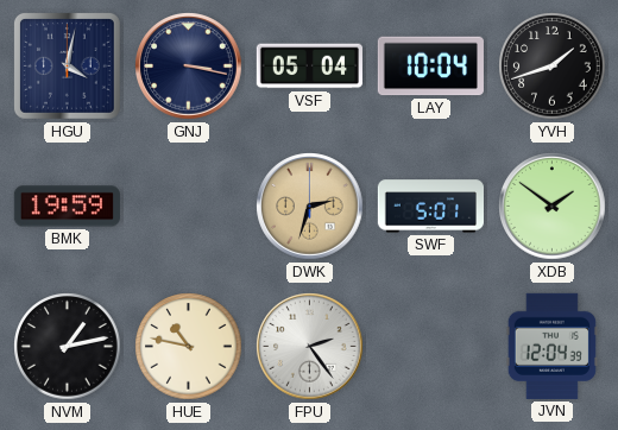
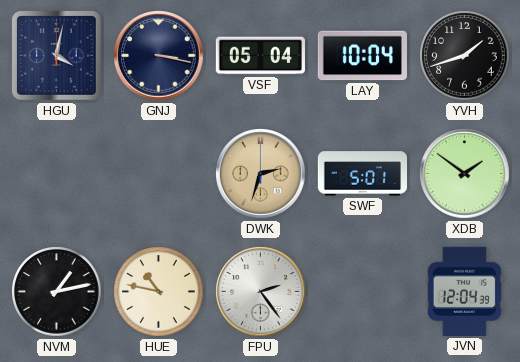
BMK: 19:59 -> none (67, 207)
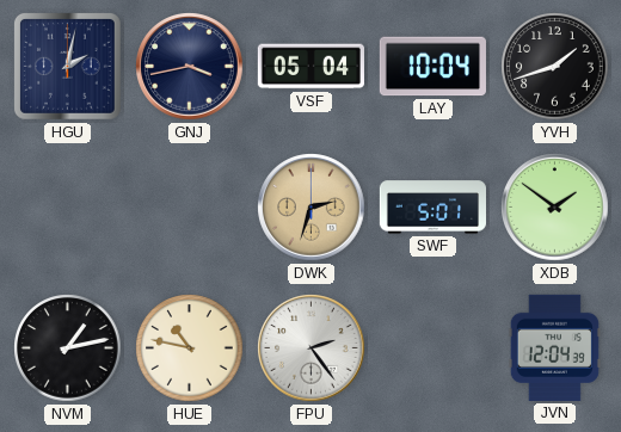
HGU: 4:02 -> 2:02 (67, 66)
GNJ: 3:17 -> 3:43 (190, 67)
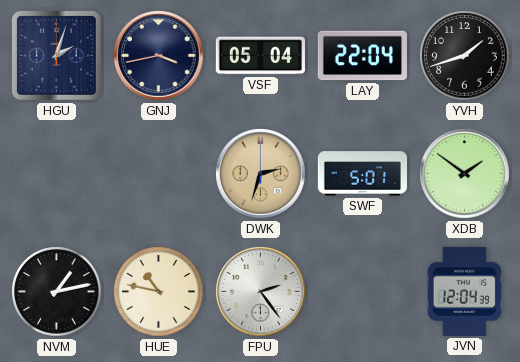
HGU: 2:02 -> 2:03 (56, 55)
LAY: 10:04 -> 22:04 (362, 56)
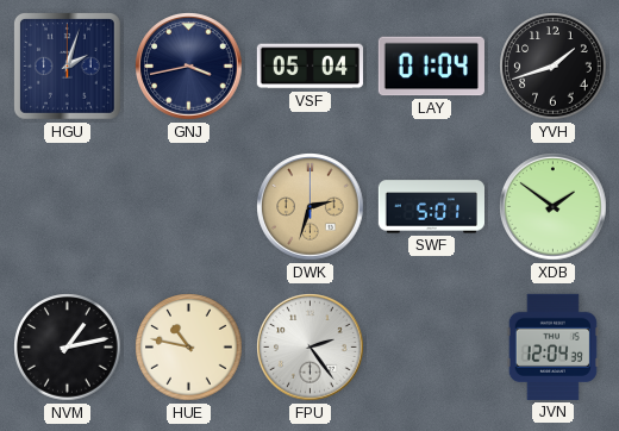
LAY: 22:04 -> 01:04 (431, 67)
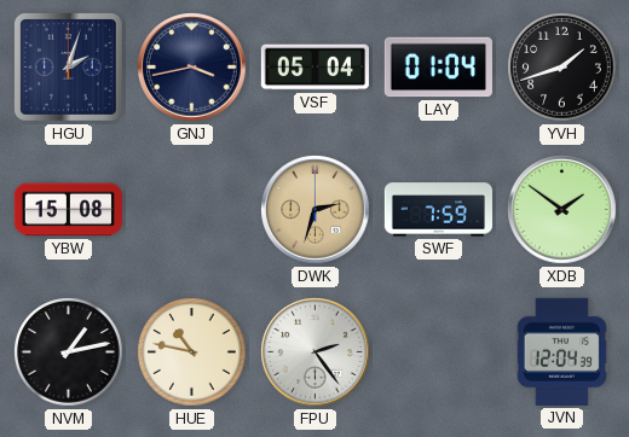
YBW: none -> 15:08 (68, 210)
SWF: 5:01 -> 7:59 (438, 210)
